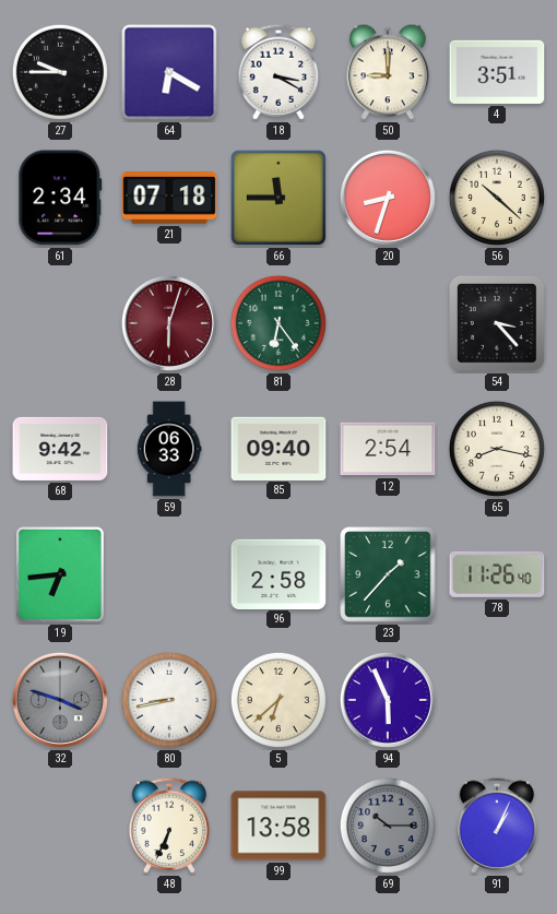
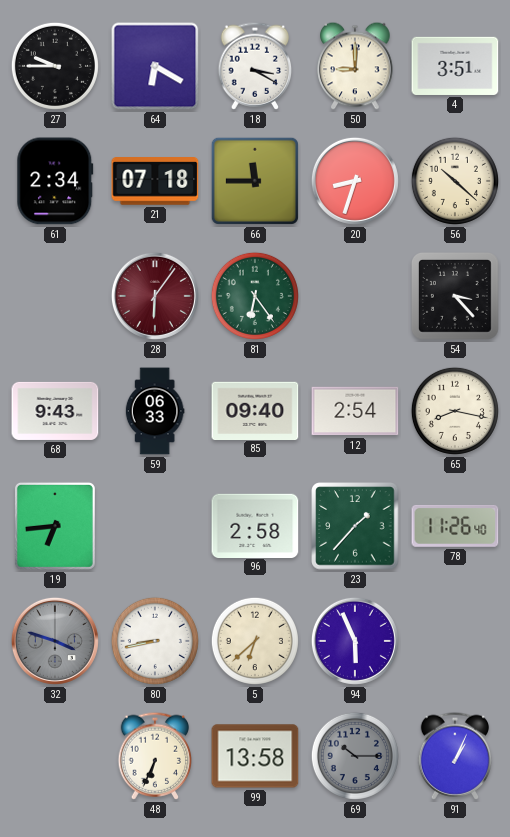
28: 6:03 -> 6:06 (155, 296)
68: 9:42 -> 9:43 (55, 411)
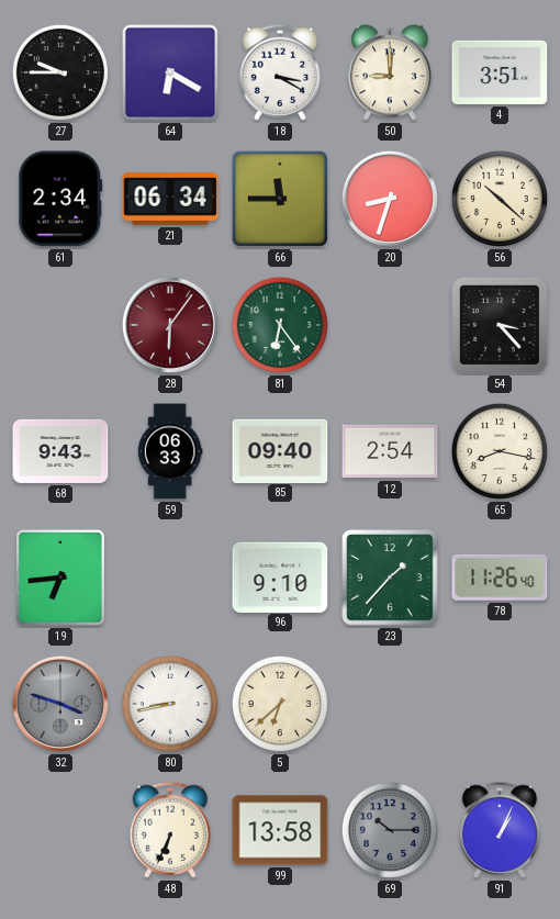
21: 07:18 -> 06:34 (170, 199)
96: 2:58 -> 9:10 (280, 576)
94: 5:56 -> none (355, 641)
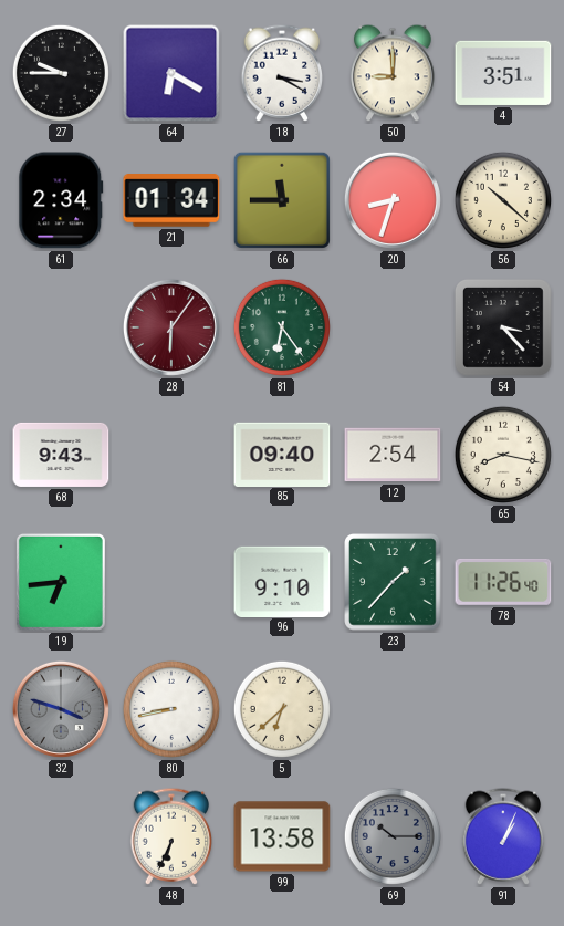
21: 06:34 -> 01:34 (171, 200)
59: 06:33 -> none (170, 451)
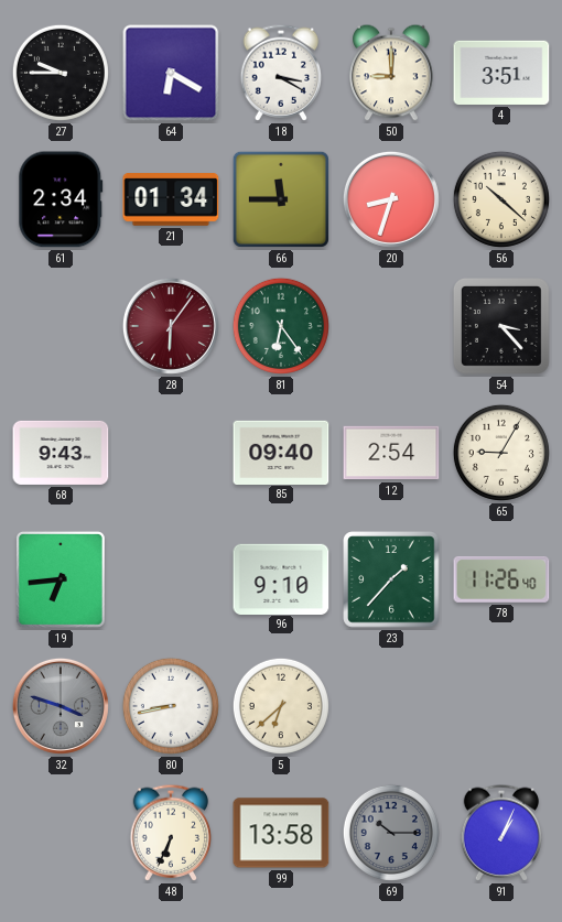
65: 8:17 -> 9:05 (501, 453)
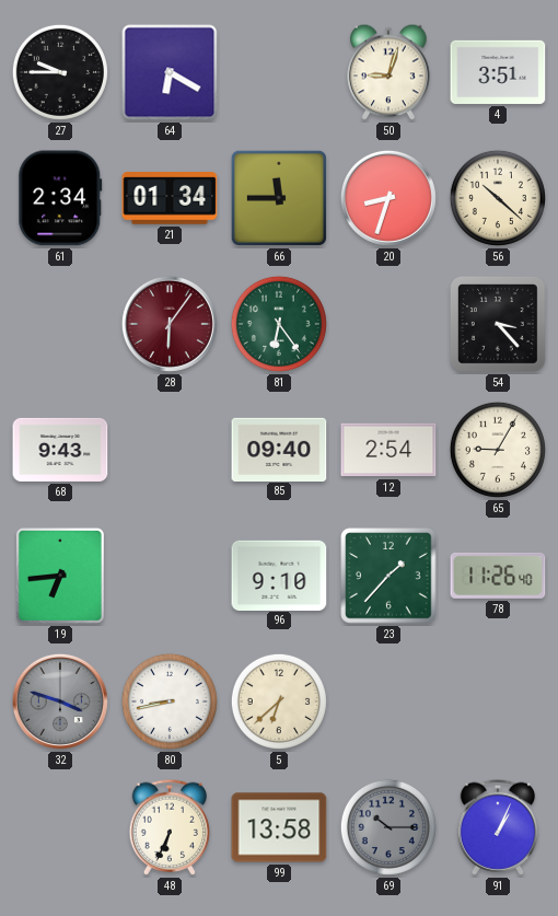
18: 3:20 -> none (281, 73)
50: 9:00 -> 9:03 (388, 72)
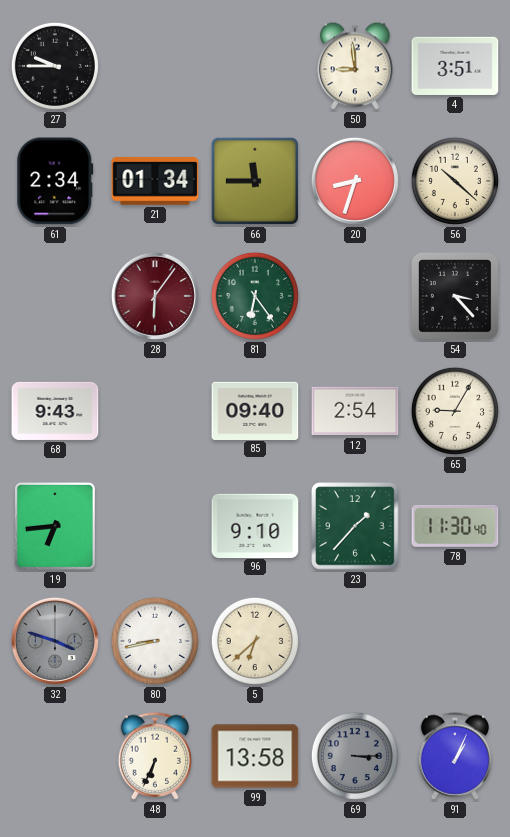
64: 6:20 -> none (170, 72)
50: 9:03 -> 8:59 (355, 66)
78: 11:26 -> 11:30 (455, 526)
69: 10:15 -> 3:15 (355, 756)
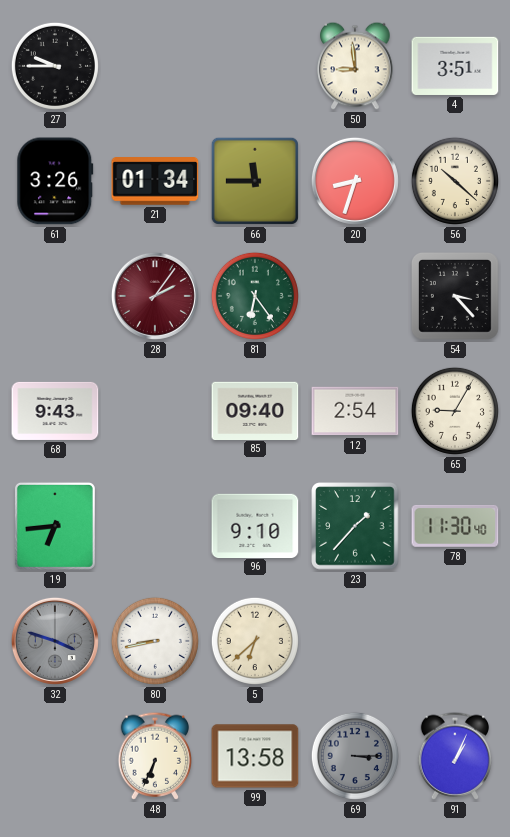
61: 2:34 -> 3:26 (55, 181)
28: 6:06 -> 2:06 (155, 296)
